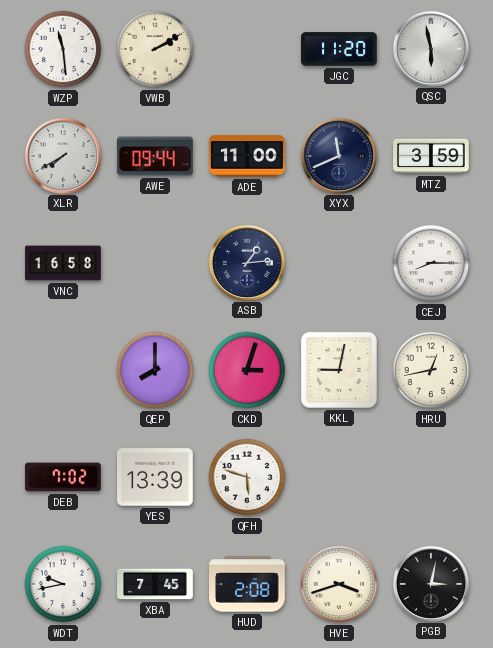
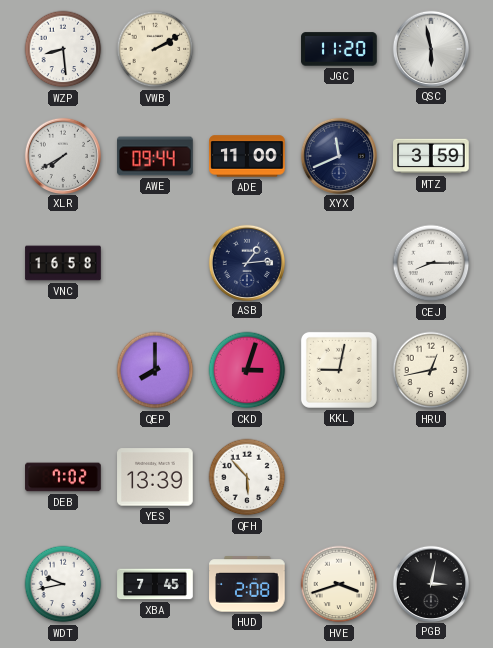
WZP: 11:29 -> 8:29 (63, 49)
QFH: 5:48 -> 5:53 (247, 477)
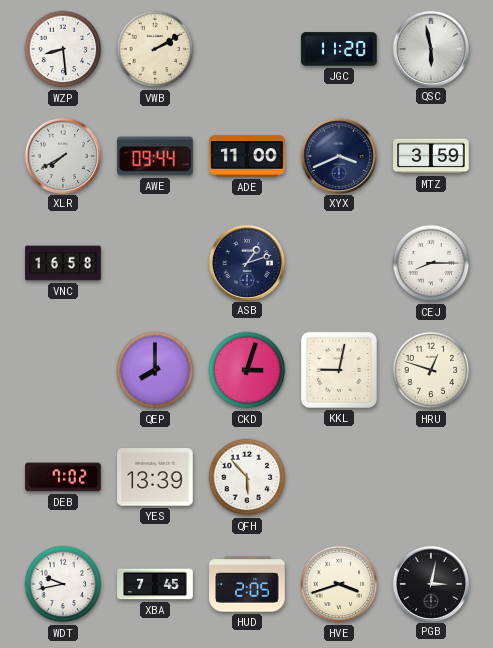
XYX: 11:41 -> 3:41 (338, 155)
ASB: 1:14 -> 1:12 (246, 262)
HRU: 12:43 -> 12:48 (431, 370)
HUD: 2:08 -> 2:05 (247, 584)
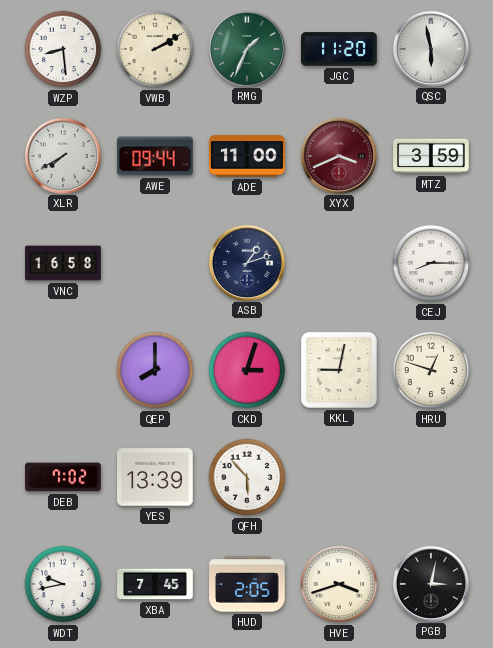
RMG: none -> 1:34 (246, 48)
XYX dial: navy -> burgundy (338, 155)
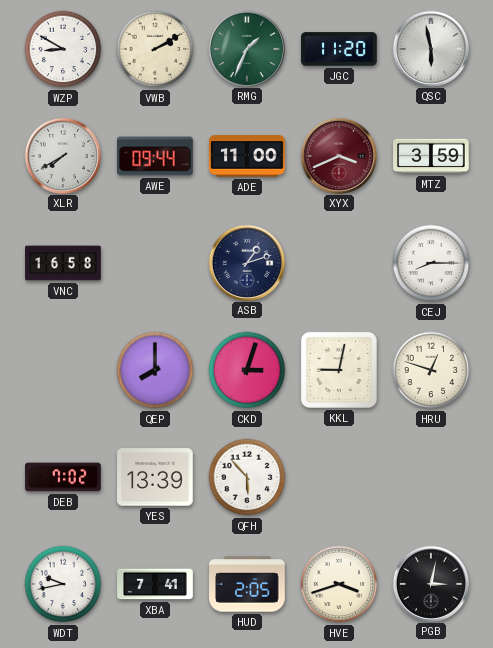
WZP: 8:29 -> 8:50 (63, 49)
XBA: 7:45 -> 7:41 (155, 584)
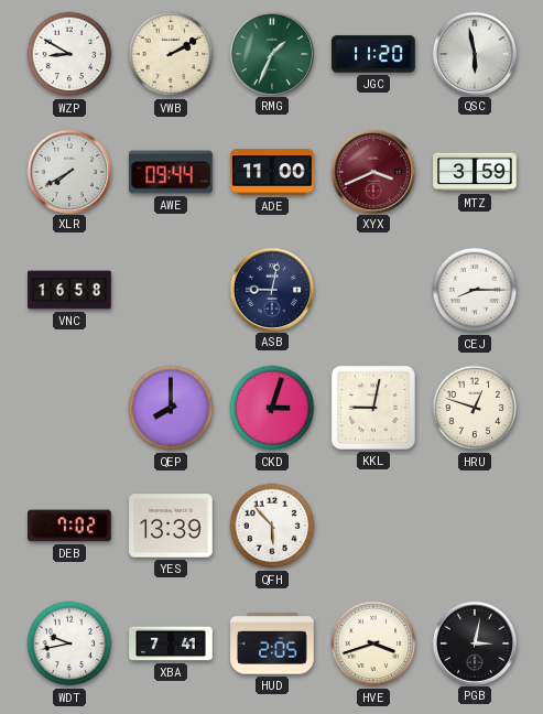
ASB: 1:12 -> 9:02 (271, 289)
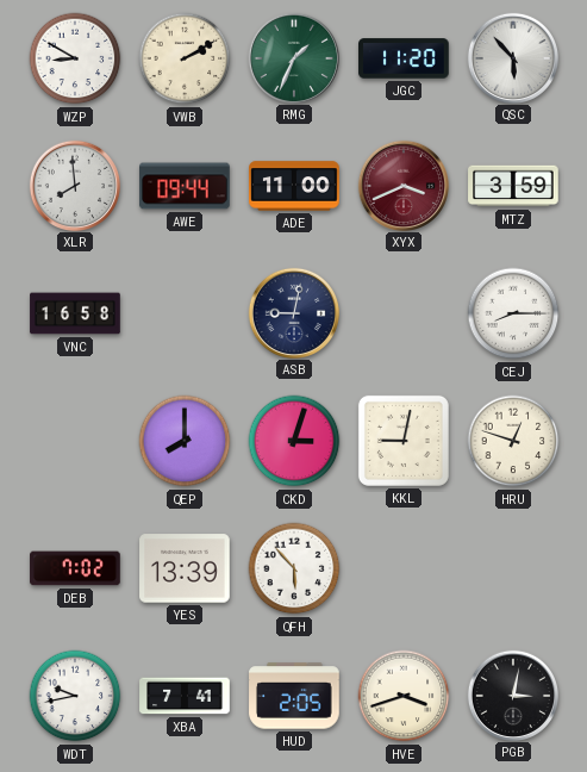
QSC: 5:58 -> 5:53 (512, 57)
XLR: 7:40 -> 7:59 (74, 185)
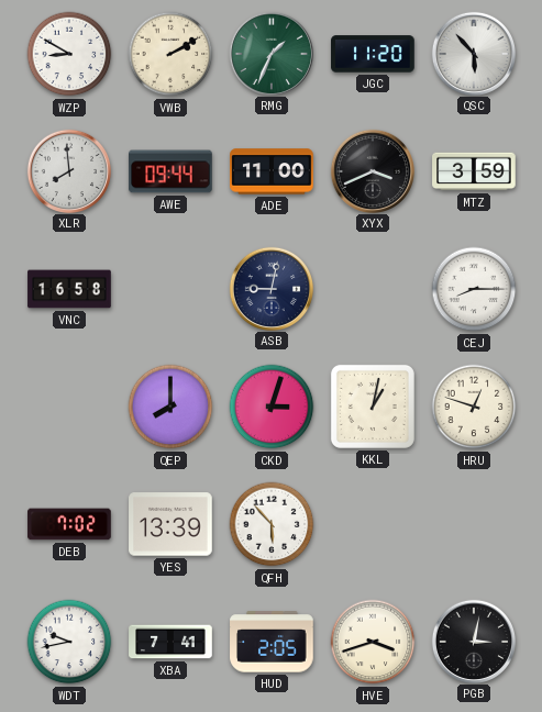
XYX dial: burgundy -> black (372, 170)
KKL: 9:02 -> 1:02 (373, 407)
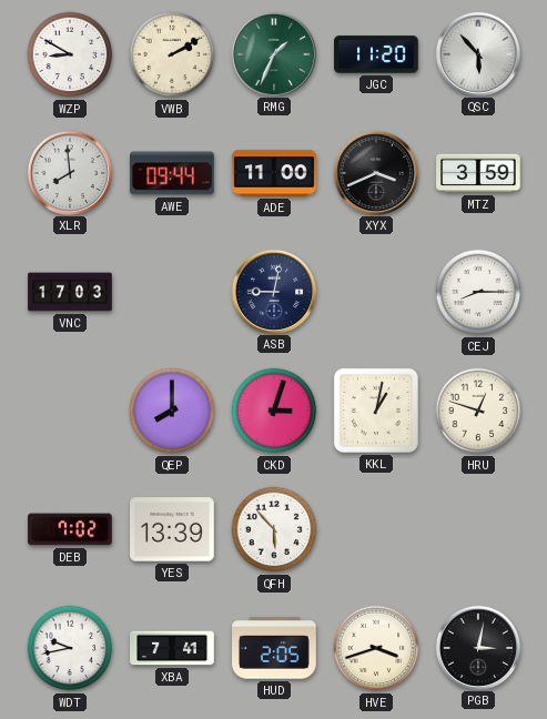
VNC: 16:58 -> 17:03 (70, 292)
